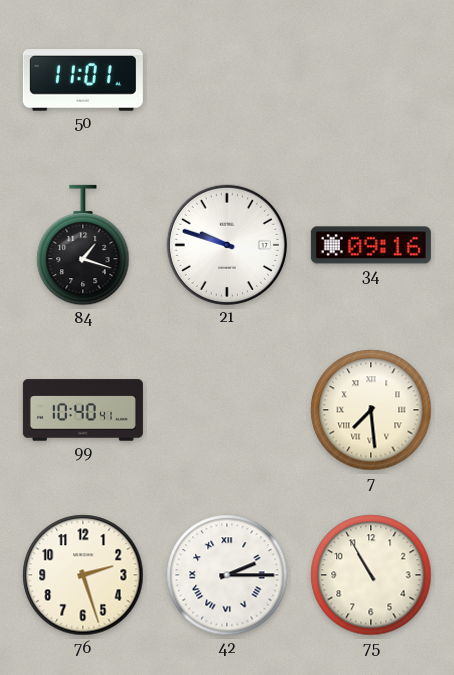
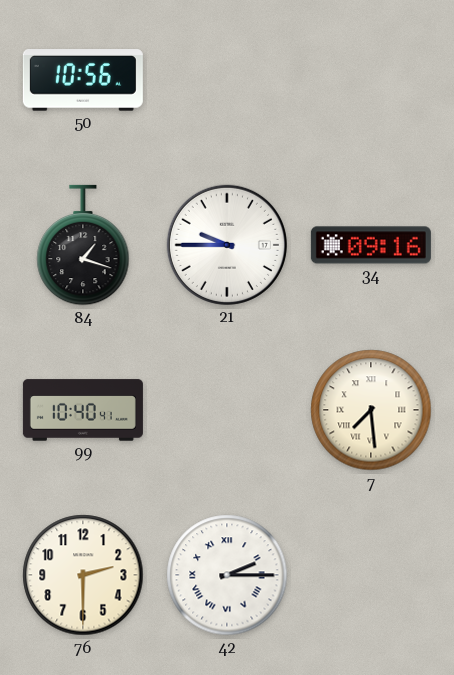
50: 11:01 -> 10:56 (83, 81)
21: 9:48 -> 9:45 (227, 245)
76: 2:27 -> 2:30 (83, 575)
75: 10:55 -> none (371, 575)
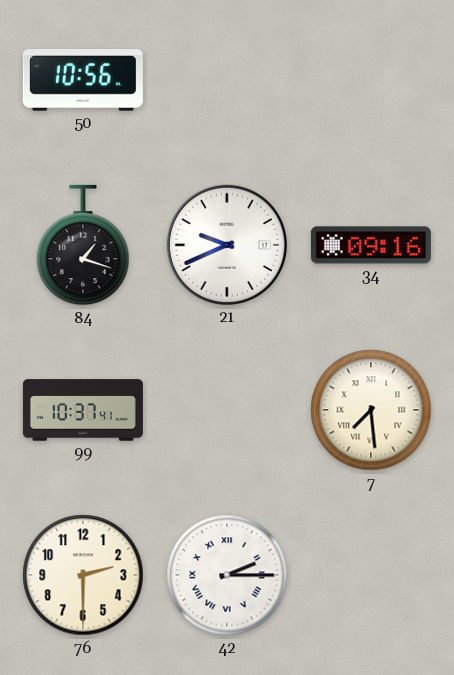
21: 9:45 -> 9:41 (227, 245)
99: 10:40 -> 10:37 (83, 410)
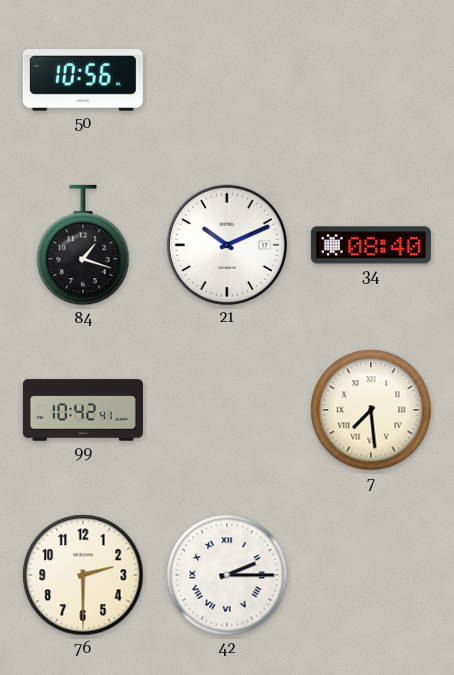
21: 9:41 -> 10:11 (227, 245)
34: 09:16 -> 08:40 (371, 245)
99: 10:37 -> 10:42 (83, 410)
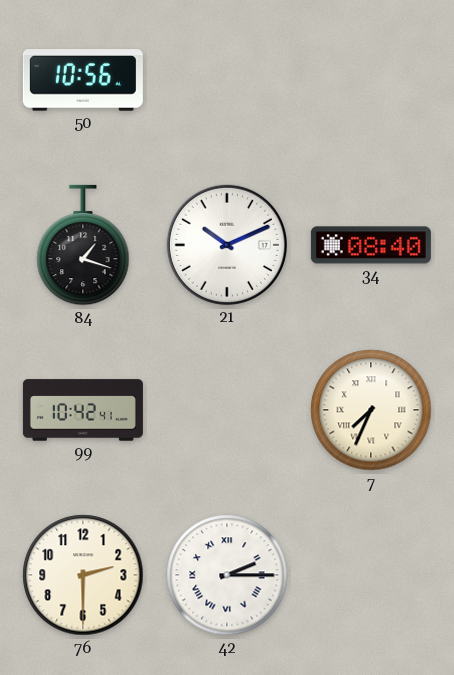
7: 7:29 -> 7:34 (371, 410)
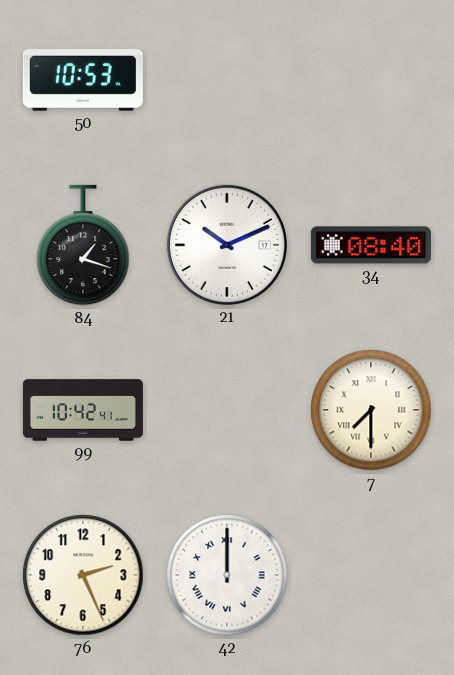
50: 10:56 -> 10:53 (83, 81)
7: 7:34 -> 7:30 (371, 410)
76: 2:30 -> 2:26 (83, 575)
42: 2:15 -> 12:00 (227, 575)
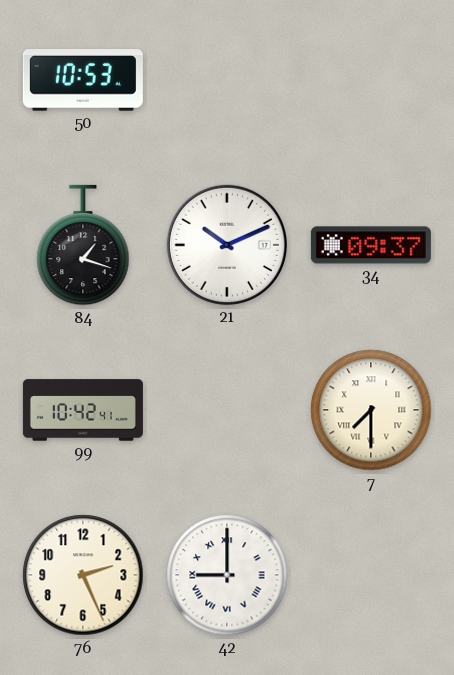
34: 08:40 -> 09:37 (371, 245)
42: 12:00 -> 9:00 (227, 575)
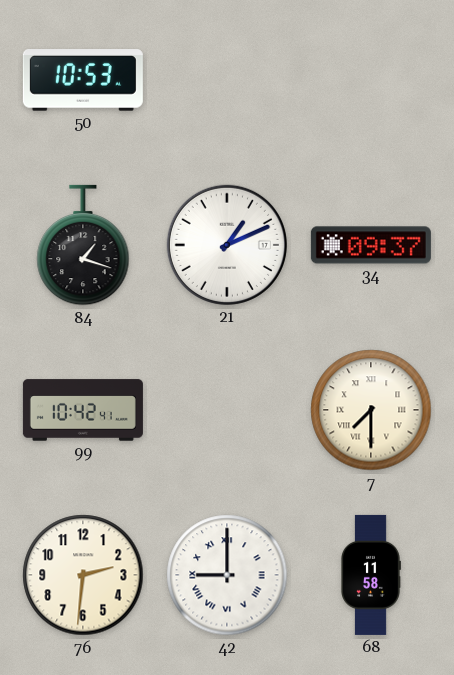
21: 10:11 -> 1:11 (227, 245)
76: 2:26 -> 2:31 (83, 575)
68: none -> 11:58 (371, 575)
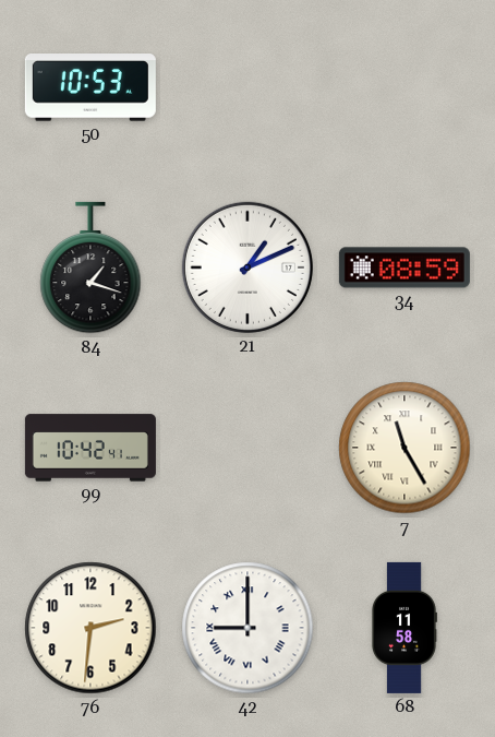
34: 09:37 -> 08:59 (405, 268)
7: 7:30 -> 11:25 (405, 448)
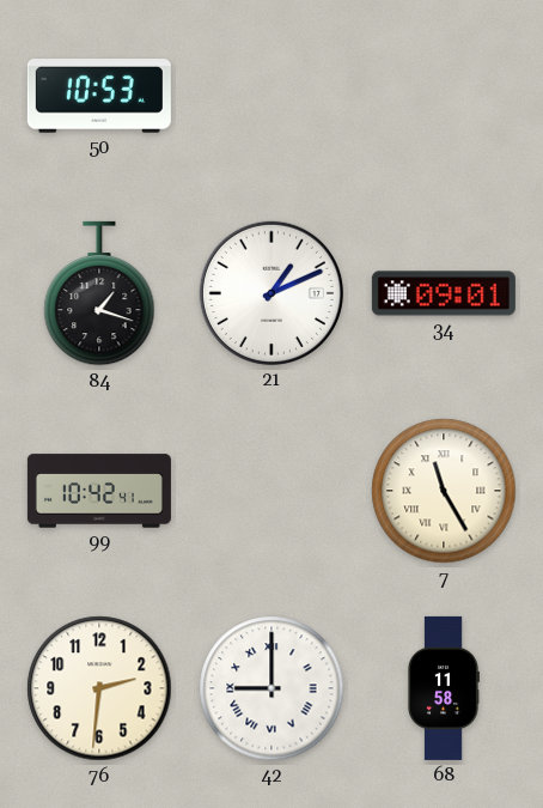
34: 08:59 -> 09:01 (444, 293)
